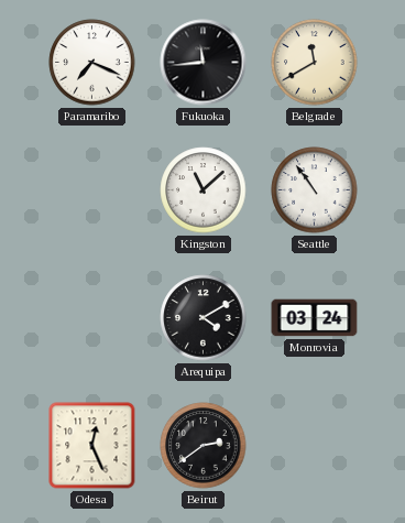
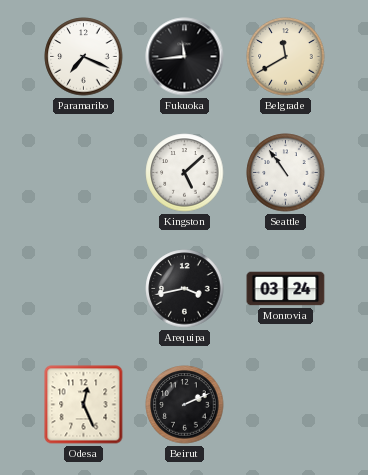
Kingston: 11:08 -> 5:08 (185, 173)
Arequipa: 4:10 -> 3:43 (185, 289)
Beirut: 2:39 -> 2:11 (185, 405)
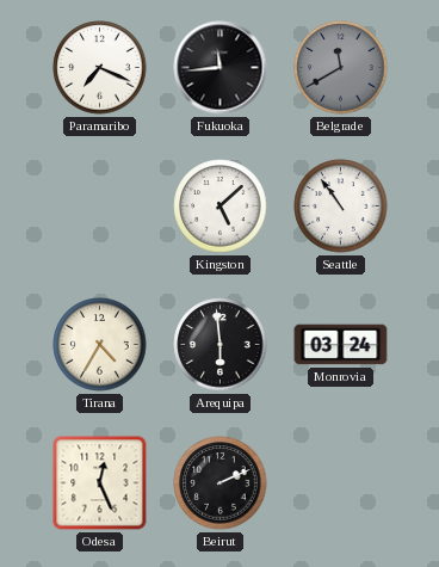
Belgrade dial: cream -> grey (341, 68)
Tirana: none -> 4:35 (100, 345)
Arequipa: 3:43 -> 5:59 (221, 345)
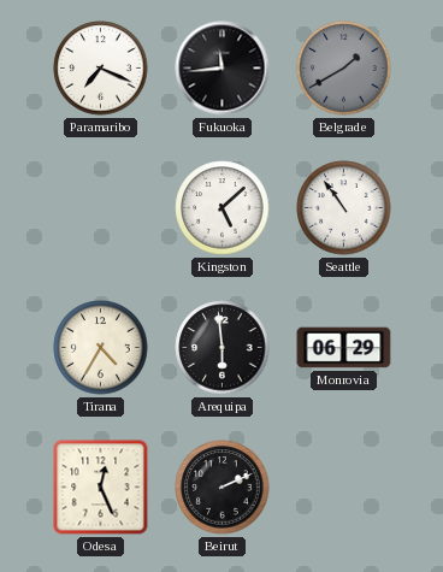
Belgrade: 11:40 -> 1:40 (344, 69)
Monrovia: 03:24 -> 06:29 (344, 348)
